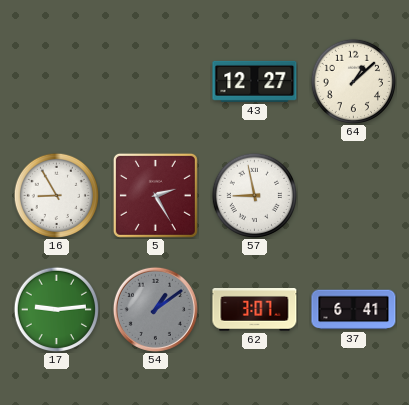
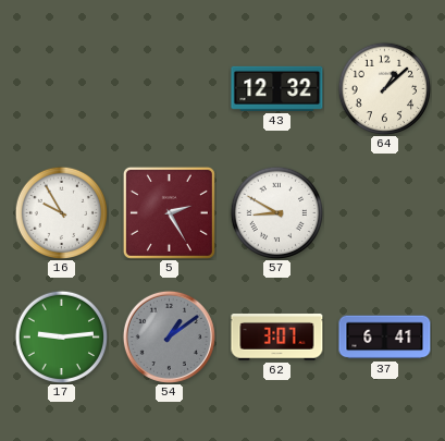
43: 12:27 -> 12:32 (277, 88)
16: 8:55 -> 9:55 (61, 212)
57: 8:58 -> 8:50 (276, 212)
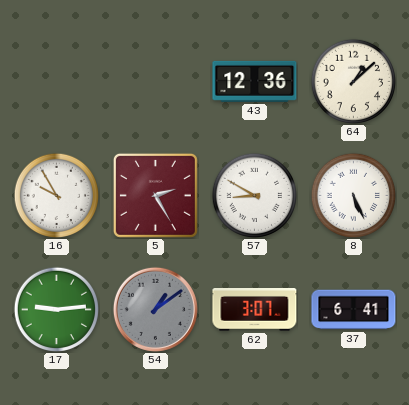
43: 12:32 -> 12:36 (255, 81)
8: none -> 5:26 (353, 195)
